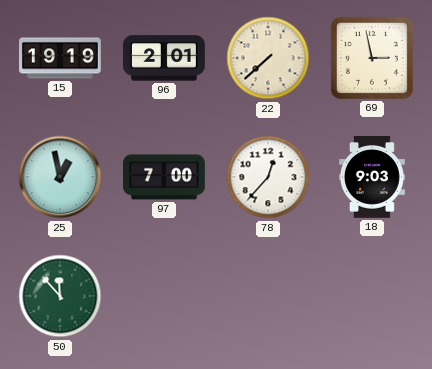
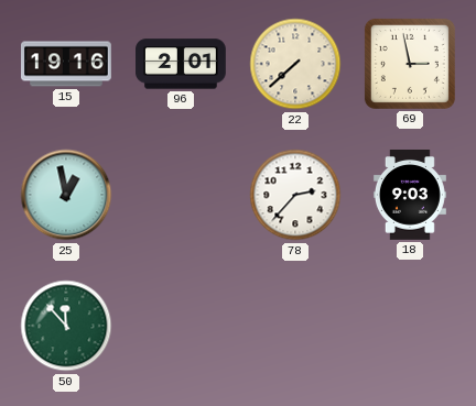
15: 19:19 -> 19:16 (67, 64)
97: 7:00 -> none (165, 177)
78: 12:37 -> 2:37 (295, 195)
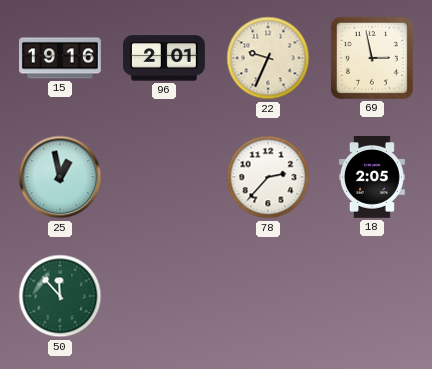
22: 7:38 -> 9:34 (268, 58)
18: 9:03 -> 2:05 (372, 178)
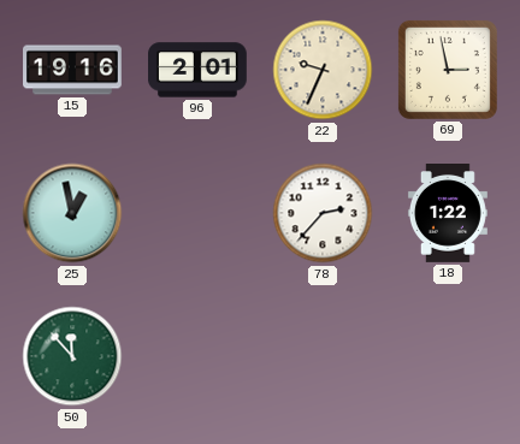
18: 2:05 -> 1:22 (448, 214)
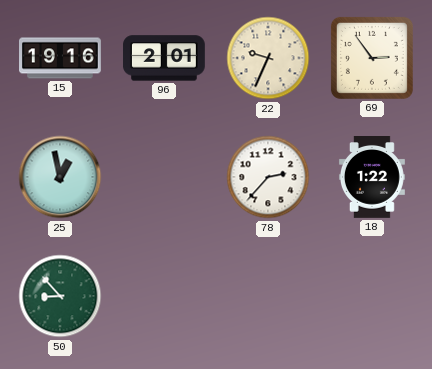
69: 2:58 -> 2:54 (372, 58)
50: 11:53 -> 8:53 (60, 296)
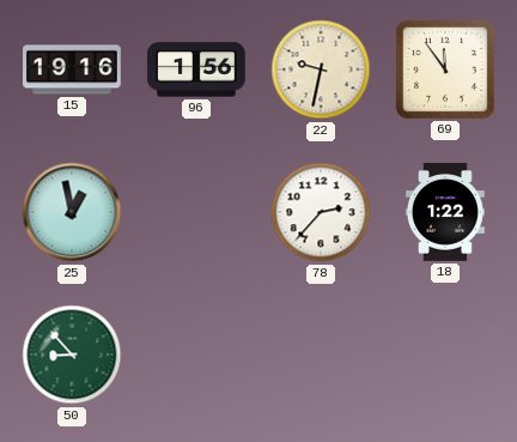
96: 2:01 -> 1:56 (197, 69)
22: 9:34 -> 9:32 (321, 69)
69: 2:54 -> 11:54 (445, 69)
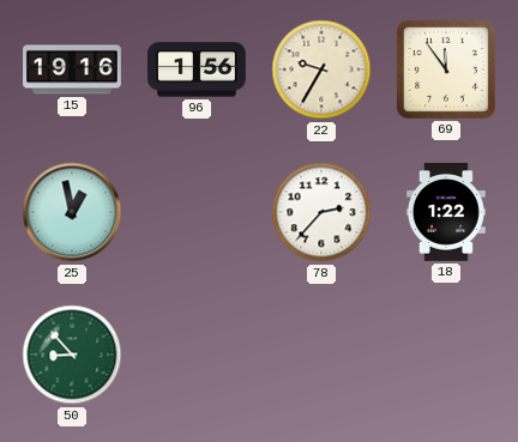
22: 9:32 -> 9:35 (321, 69)
